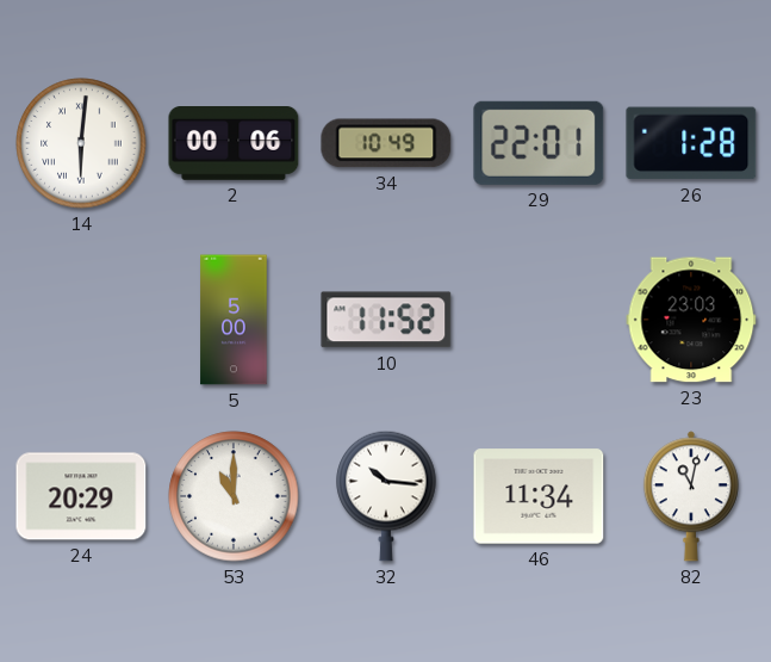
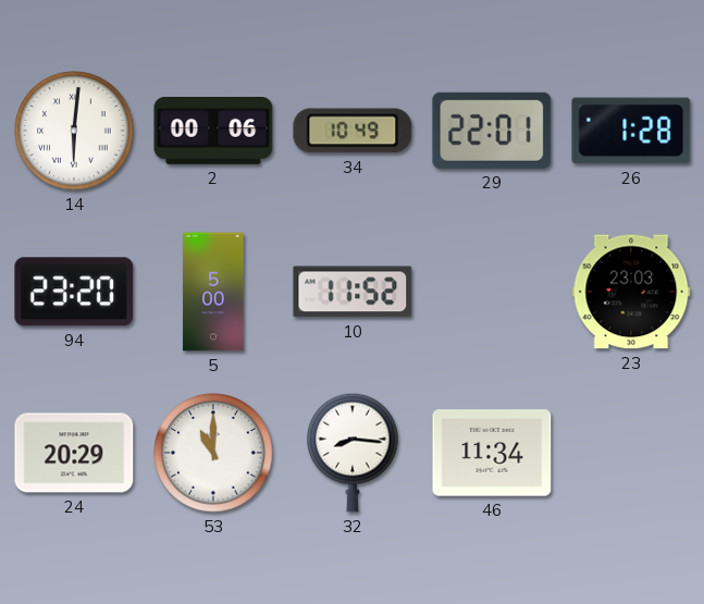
94: none -> 23:20 (74, 292)
32: 10:16 -> 8:16 (353, 453)
82: 11:02 -> none (691, 496)
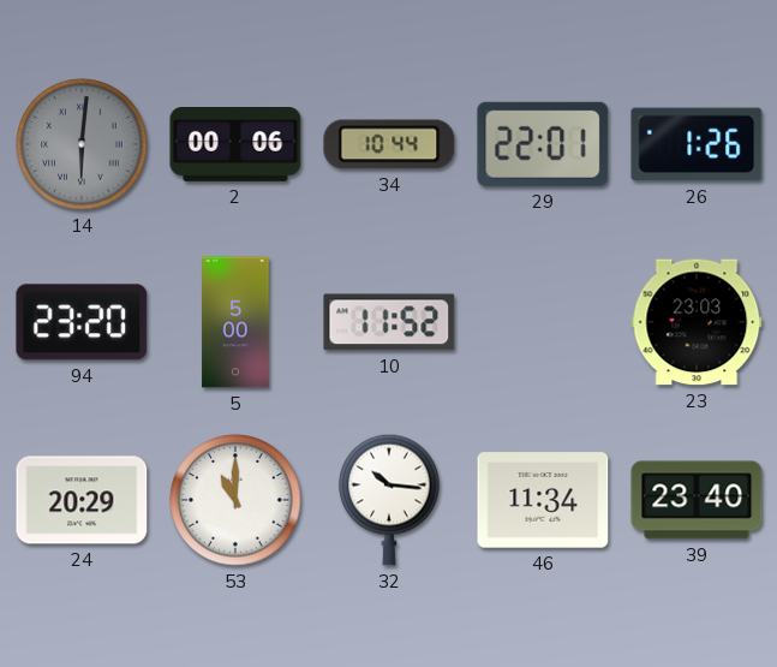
14 dial: white -> grey (82, 144)
34: 10:49 -> 10:44 (389, 144)
26: 1:28 -> 1:26 (697, 144)
32: 8:16 -> 10:16 (389, 500)
39: none -> 23:40 (697, 500)
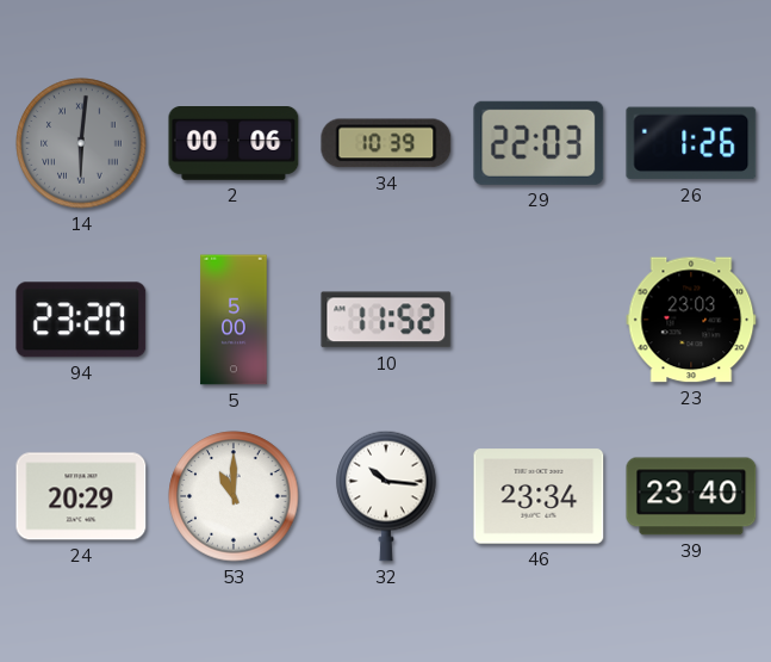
34: 10:44 -> 10:39 (386, 143)
29: 22:01 -> 22:03 (539, 143)
46: 11:34 -> 23:34 (539, 496)
